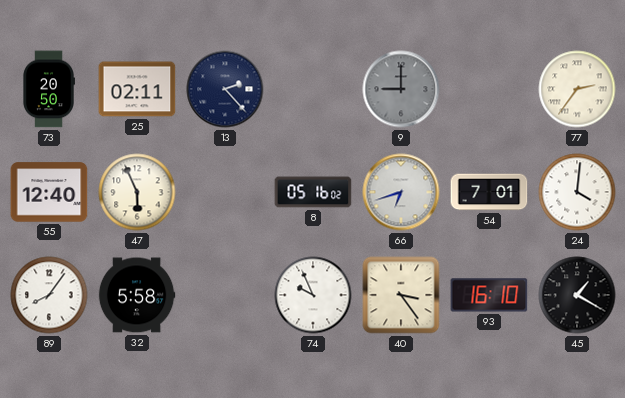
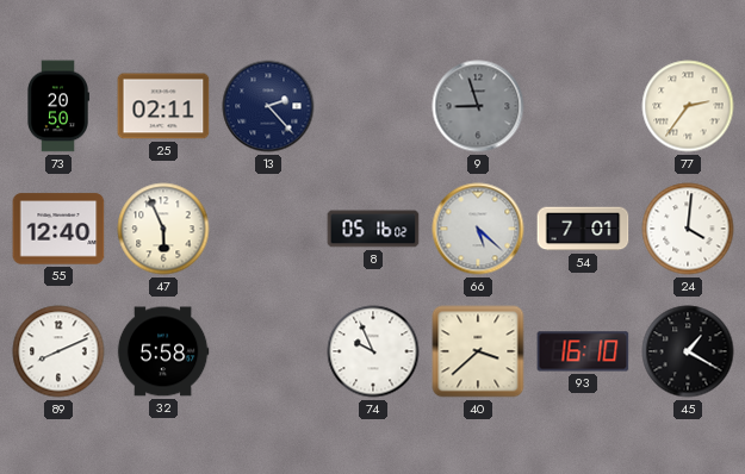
9: 9:00 -> 8:57 (478, 106)
66: 6:42 -> 5:22 (478, 229)
89: 8:06 -> 8:11 (58, 351)
40: 3:24 -> 3:38 (478, 351)
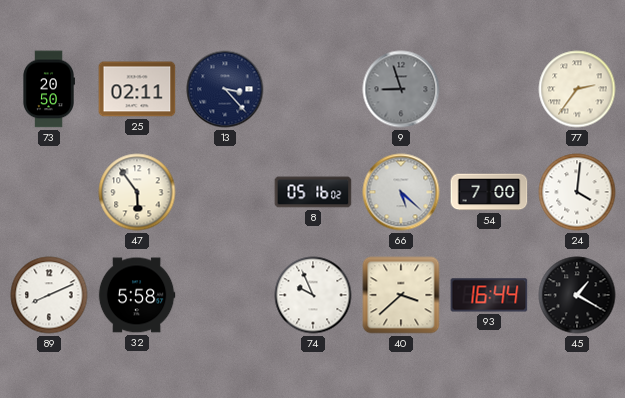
13: 2:23 -> 3:23 (225, 89)
55: 12:40 -> none (58, 229)
47: 5:56 -> 5:54 (137, 192)
54: 7:01 -> 7:00 (489, 192)
93: 16:10 -> 16:44 (489, 295)
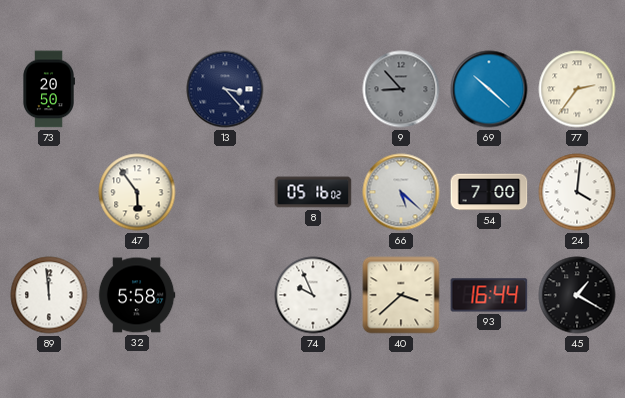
25: 02:11 -> none (137, 89)
9: 8:57 -> 8:53 (401, 89)
69: none -> 10:22 (489, 89)
89: 8:11 -> 11:59 (49, 295)
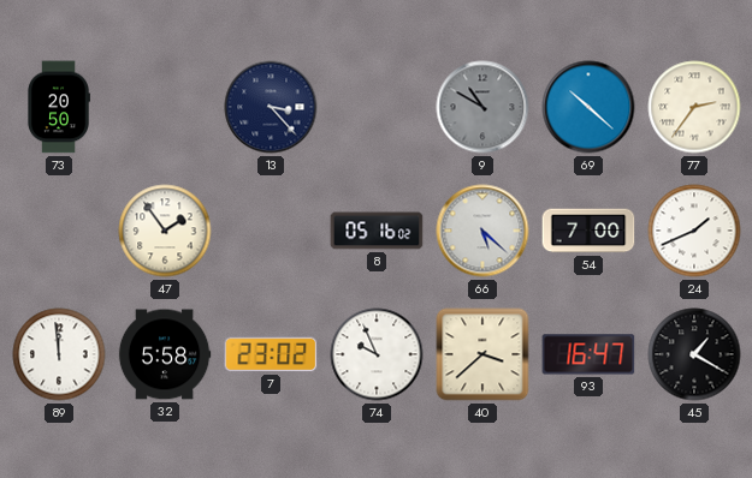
9: 8:53 -> 10:50 (482, 107)
47: 5:54 -> 1:54 (165, 231)
24: 4:01 -> 1:41 (694, 231)
7: none -> 23:02 (271, 354)
93: 16:44 -> 16:47 (588, 354)
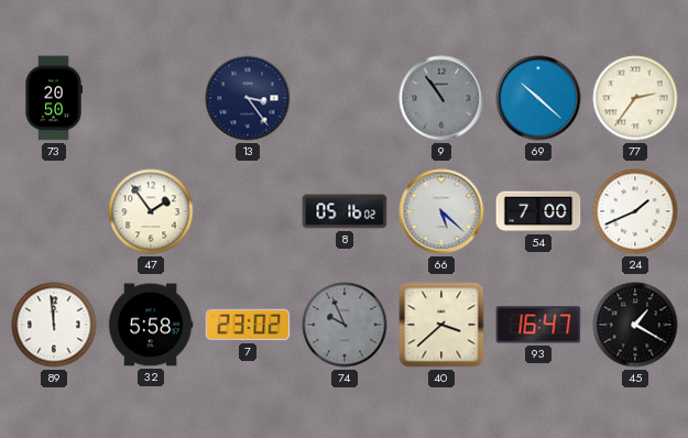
13: 3:23 -> 3:24 (248, 98)
9: 10:50 -> 10:54 (441, 98)
74 dial: white -> grey (345, 325)
